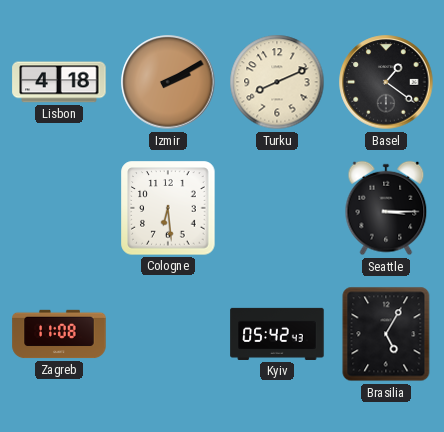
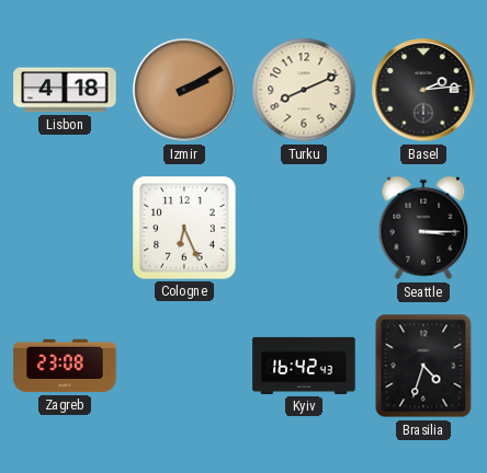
Basel: 1:21 -> 2:14 (423, 90)
Cologne: 6:29 -> 6:26 (184, 228)
Zagreb: 11:08 -> 23:08 (65, 366)
Kyiv: 05:42 -> 16:42 (304, 366)
Brasilia: 5:05 -> 4:33 (423, 366)
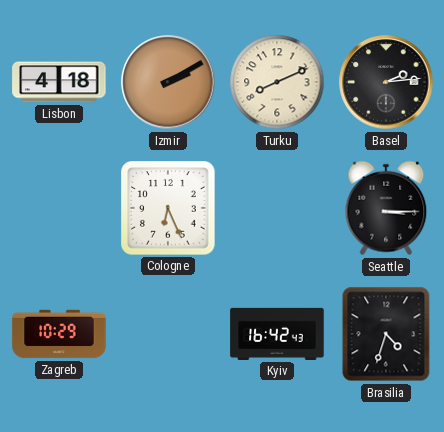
Zagreb: 23:08 -> 10:29 (59, 334)
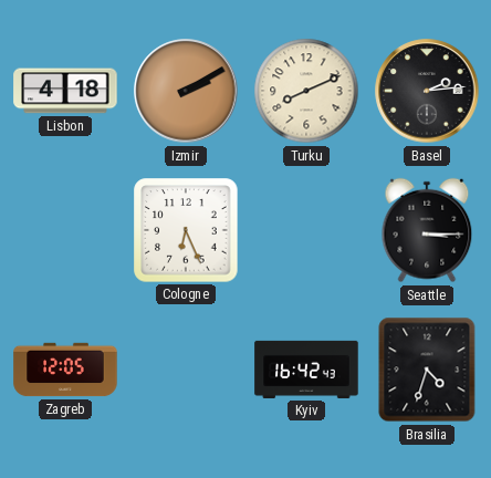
Zagreb: 10:29 -> 12:05 (65, 370)
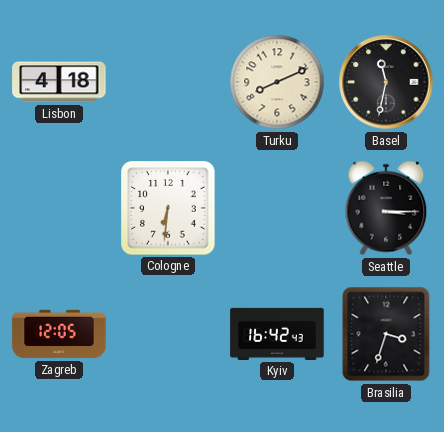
Izmir: 2:10 -> none (186, 91)
Basel: 2:14 -> 11:32 (386, 82)
Cologne: 6:26 -> 6:31 (168, 208)
Brasilia: 4:33 -> 3:33 (386, 334)
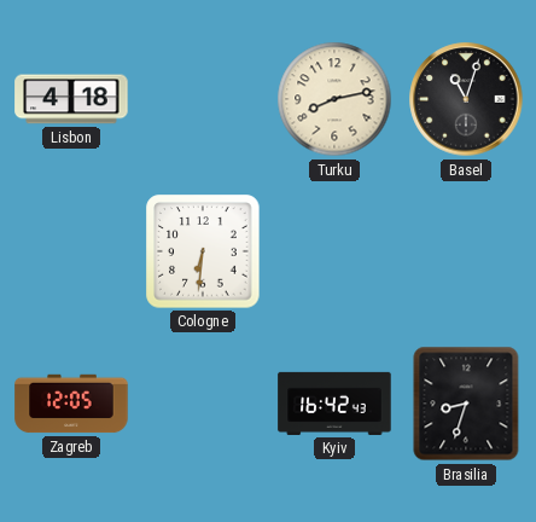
Turku: 8:11 -> 8:13 (334, 99)
Basel: 11:32 -> 11:03 (466, 99)
Seattle: 3:15 -> none (386, 208)
Brasilia: 3:33 -> 8:33 (466, 404)
